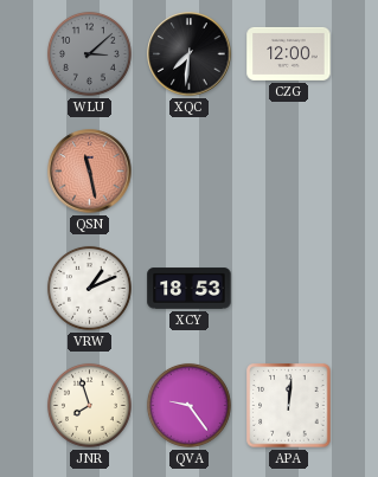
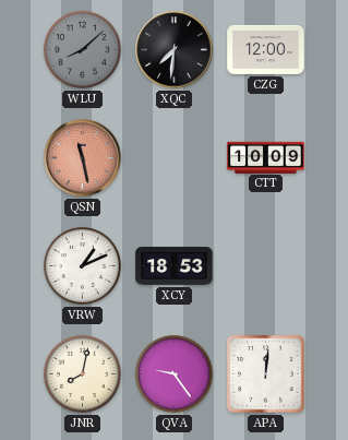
WLU: 3:08 -> 8:08 (82, 49)
CTT: none -> 10:09 (266, 157)
JNR: 7:57 -> 8:02 (82, 373)
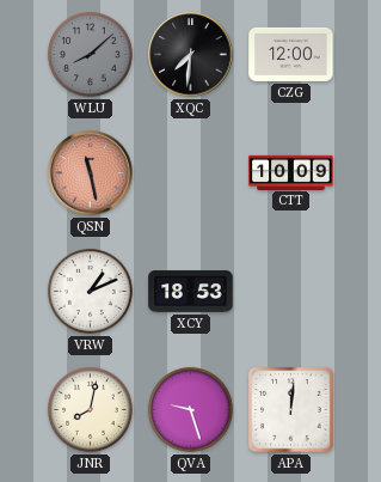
QVA: 9:24 -> 9:27 (190, 409)
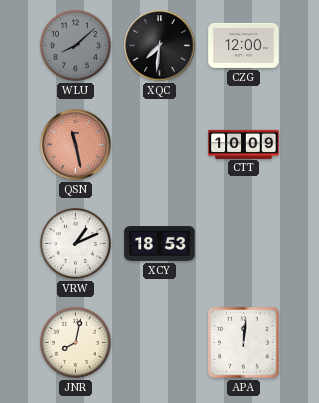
QVA: 9:27 -> none (190, 409)
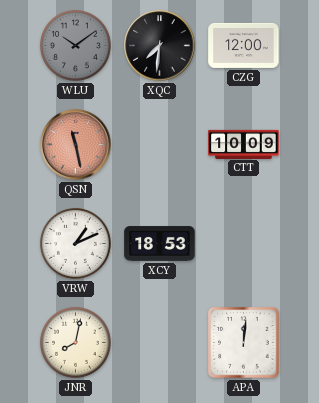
WLU: 8:08 -> 10:09 (75, 45)
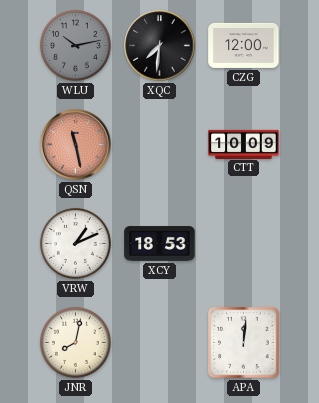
WLU: 10:09 -> 10:13 (75, 45)
